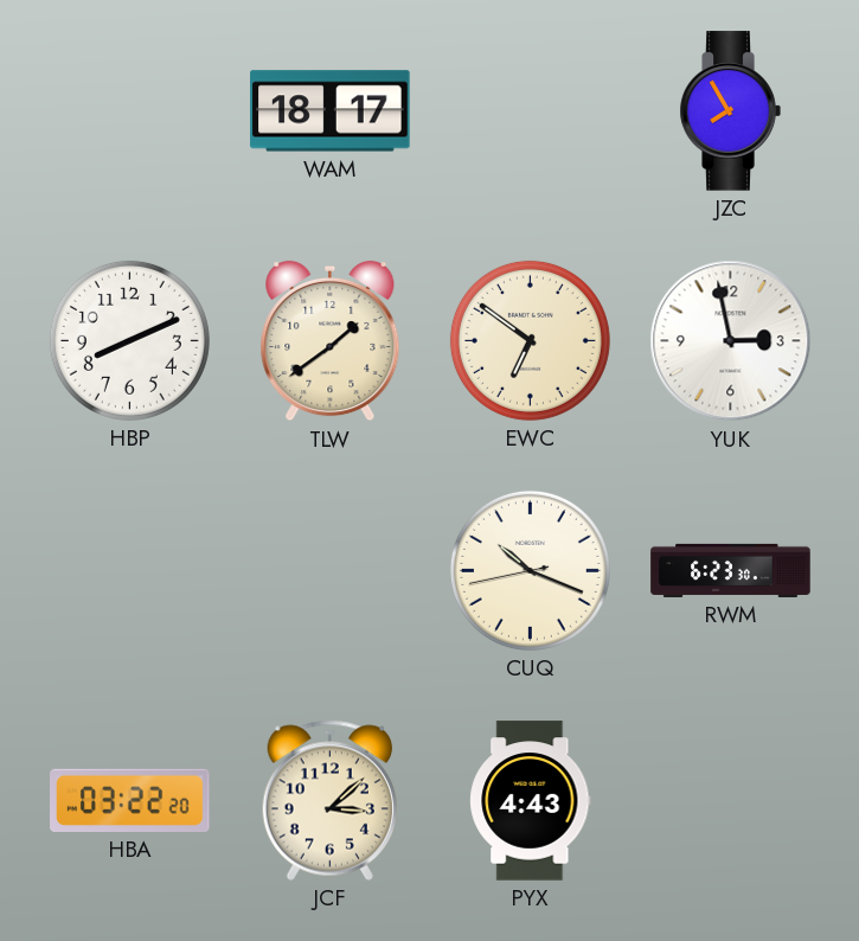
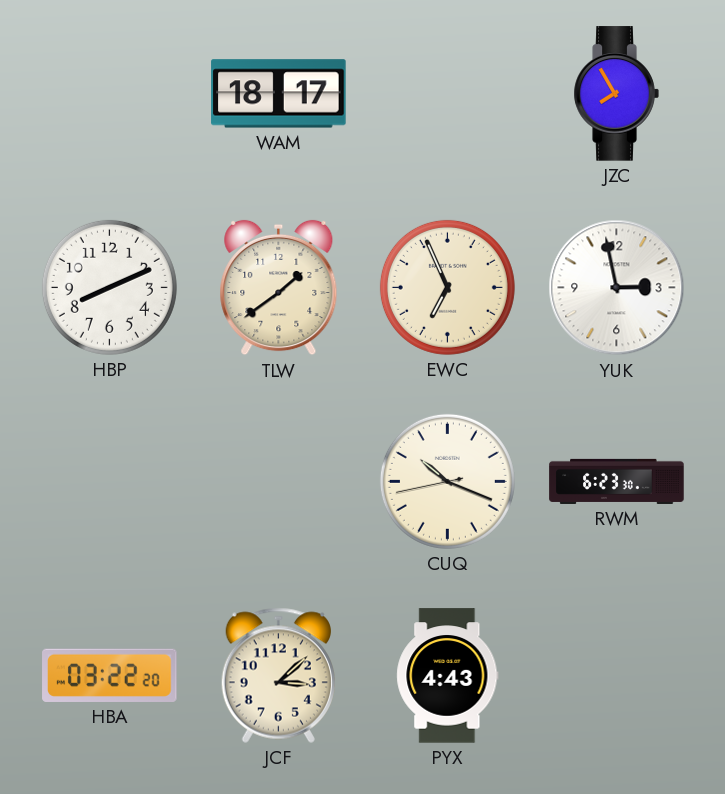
EWC: 6:51 -> 6:56 (447, 287)
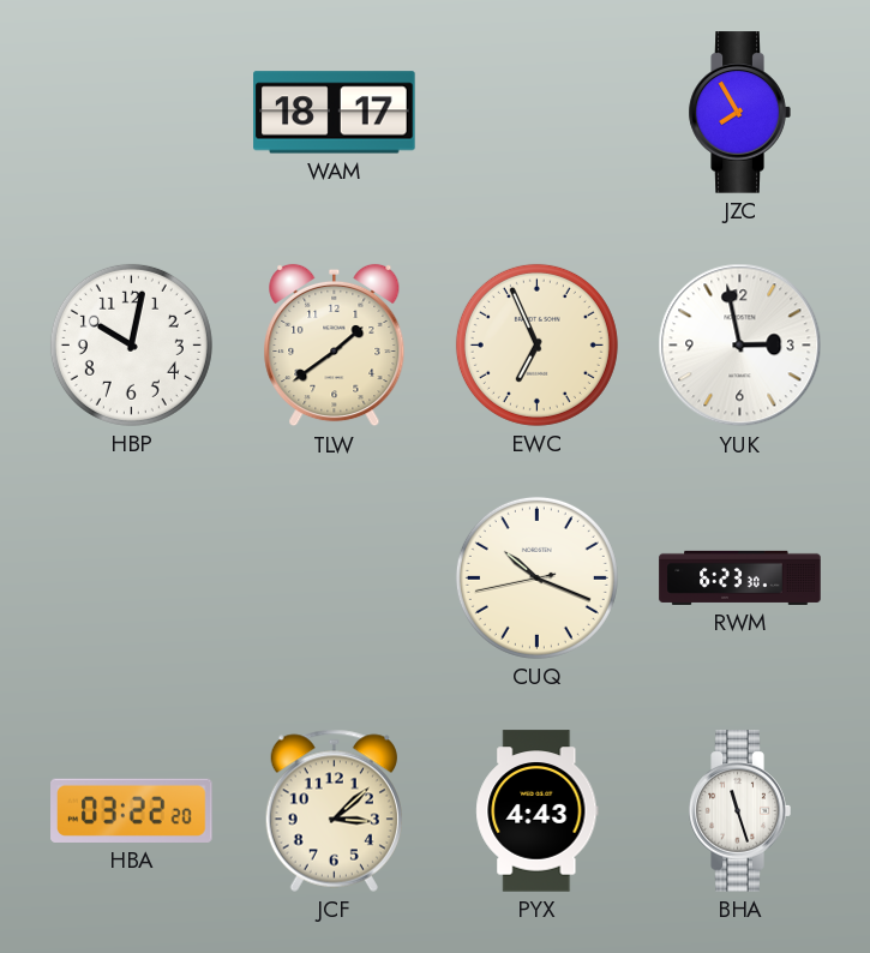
HBP: 8:11 -> 10:02 (131, 344)
BHA: none -> 11:27 (739, 811)
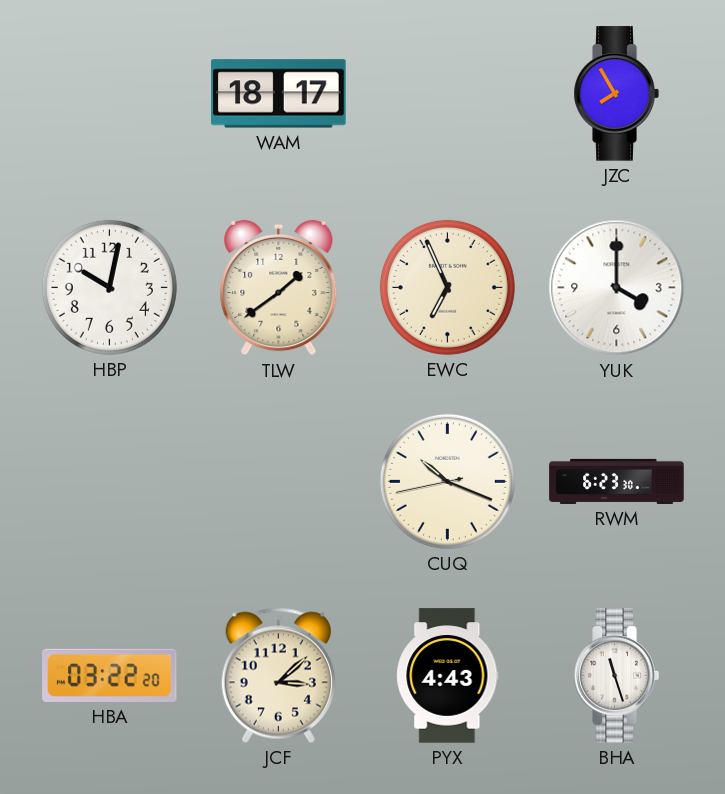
YUK: 2:58 -> 4:00 (617, 288)
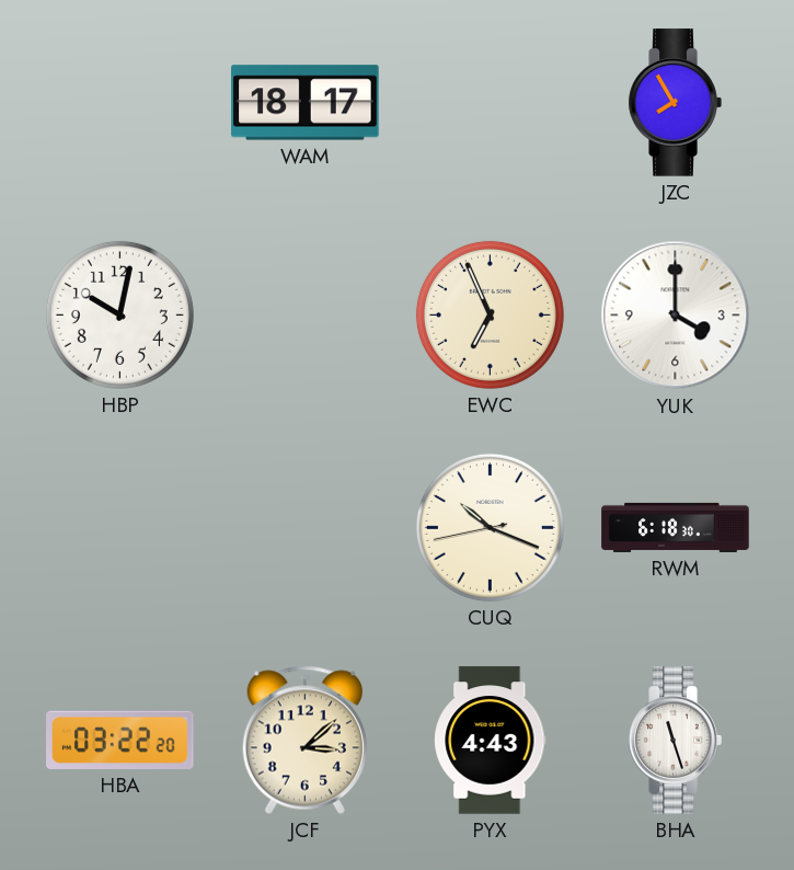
TLW: 1:39 -> none (279, 288)
RWM: 6:23 -> 6:18 (676, 527)
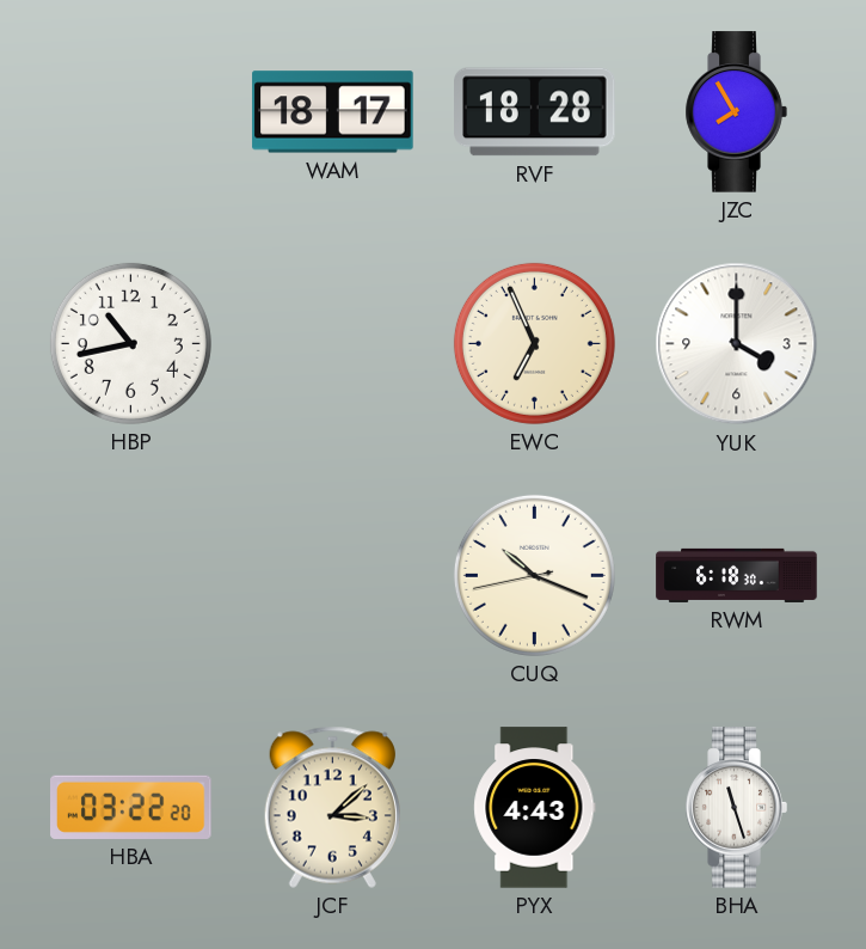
RVF: none -> 18:28 (535, 112)
HBP: 10:02 -> 10:43 (130, 343)
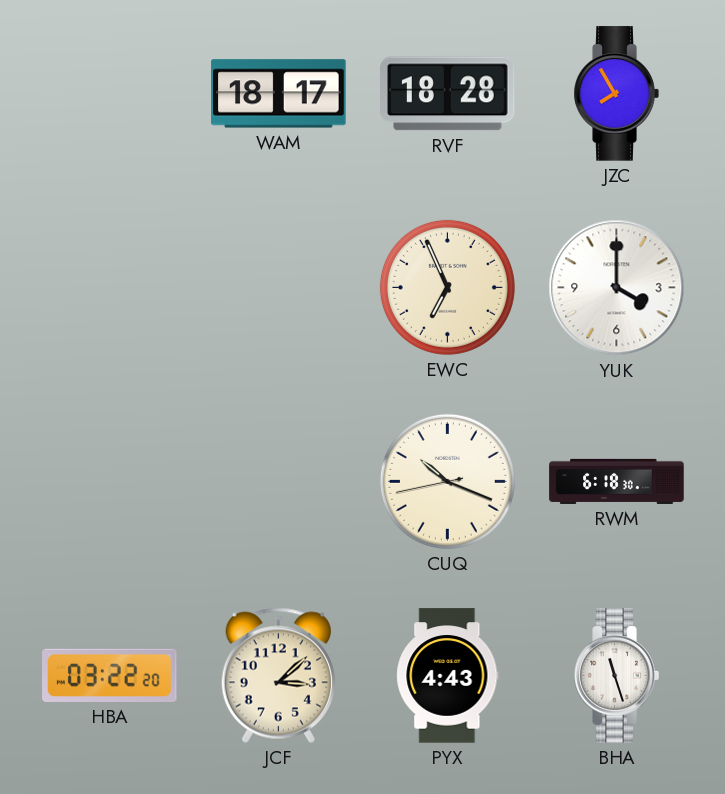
HBP: 10:43 -> none (130, 343)
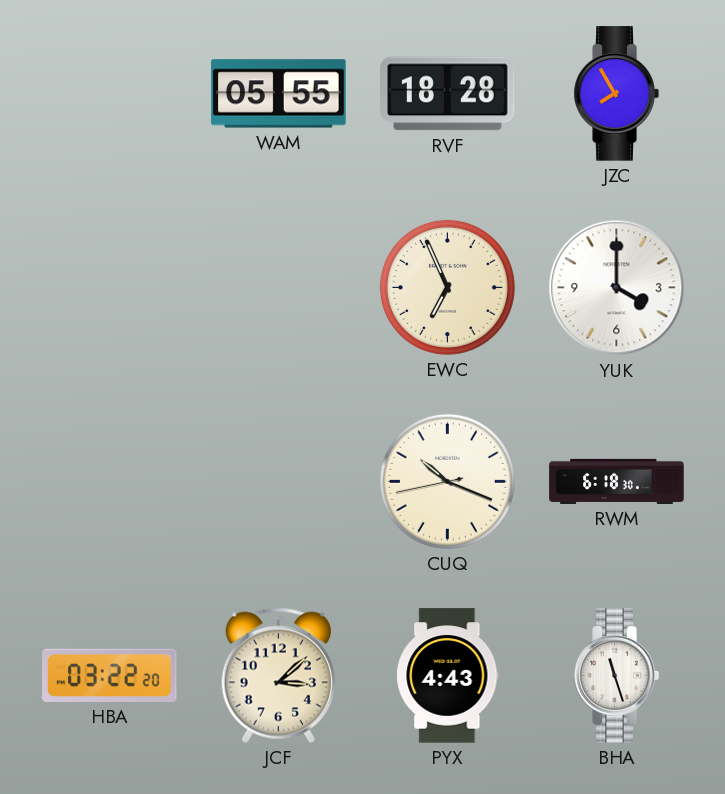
WAM: 18:17 -> 05:55 (279, 94)
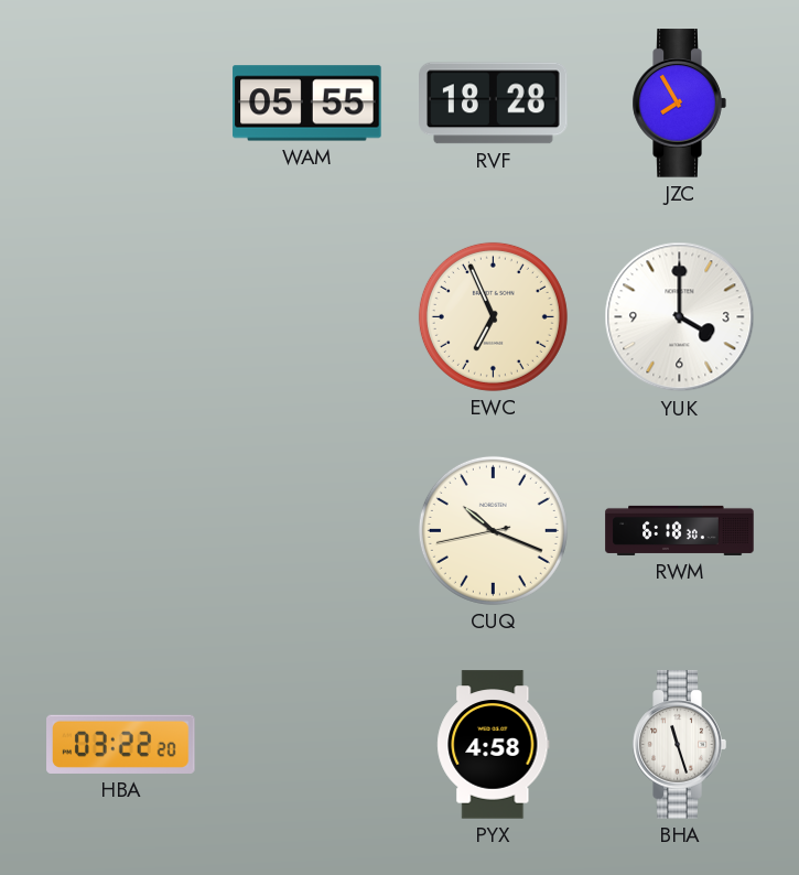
JCF: 3:08 -> none (278, 675)
PYX: 4:43 -> 4:58 (494, 745)
